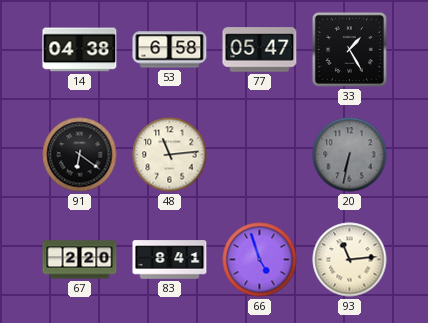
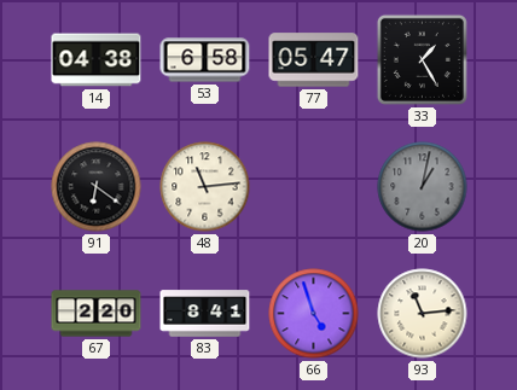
20: 6:32 -> 1:02 (423, 187)
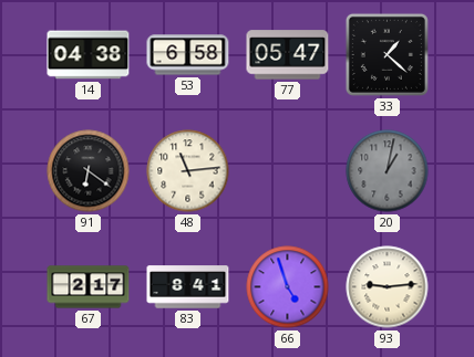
33: 1:25 -> 1:22 (387, 54)
67: 2:20 -> 2:17 (89, 287)
93: 11:14 -> 9:14 (388, 287)
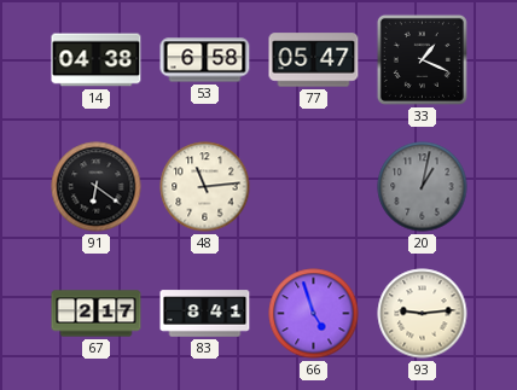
33: 1:22 -> 1:19 (422, 59)
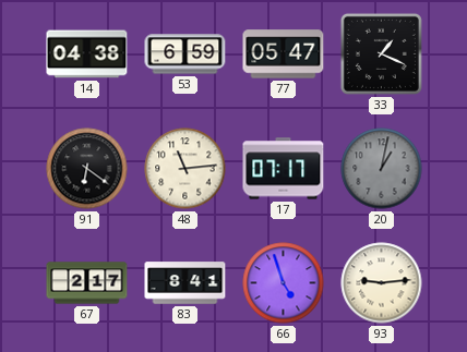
53: 6:58 -> 6:59 (185, 54)
17: none -> 07:17 (284, 169)
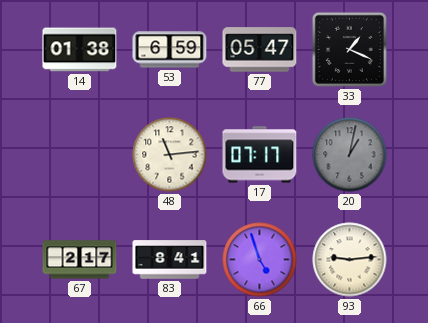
14: 04:38 -> 01:38 (80, 50)
91: 6:21 -> none (87, 169)
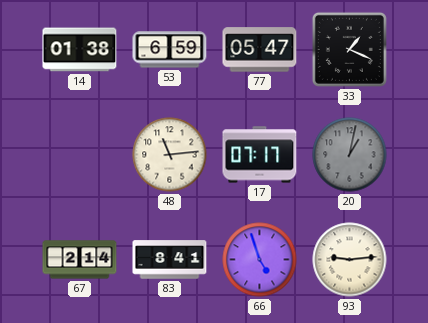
67: 2:17 -> 2:14 (80, 260)
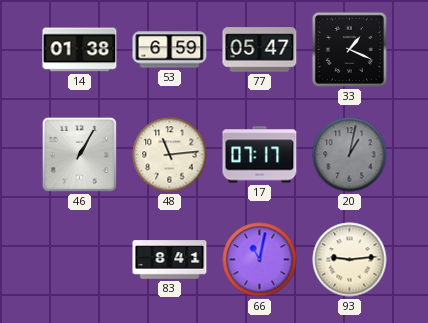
46: none -> 1:05 (79, 154)
67: 2:14 -> none (80, 260)
66: 4:57 -> 11:02 (260, 260)
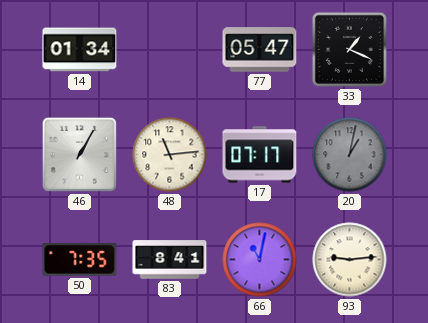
14: 01:38 -> 01:34 (80, 50)
53: 6:59 -> none (170, 50)
50: none -> 7:35 (80, 260)
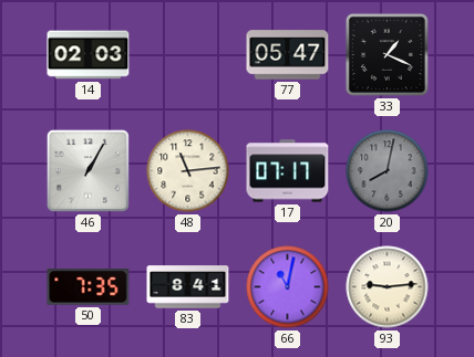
14: 01:34 -> 02:03 (89, 55)
20: 1:02 -> 8:02 (388, 171)
